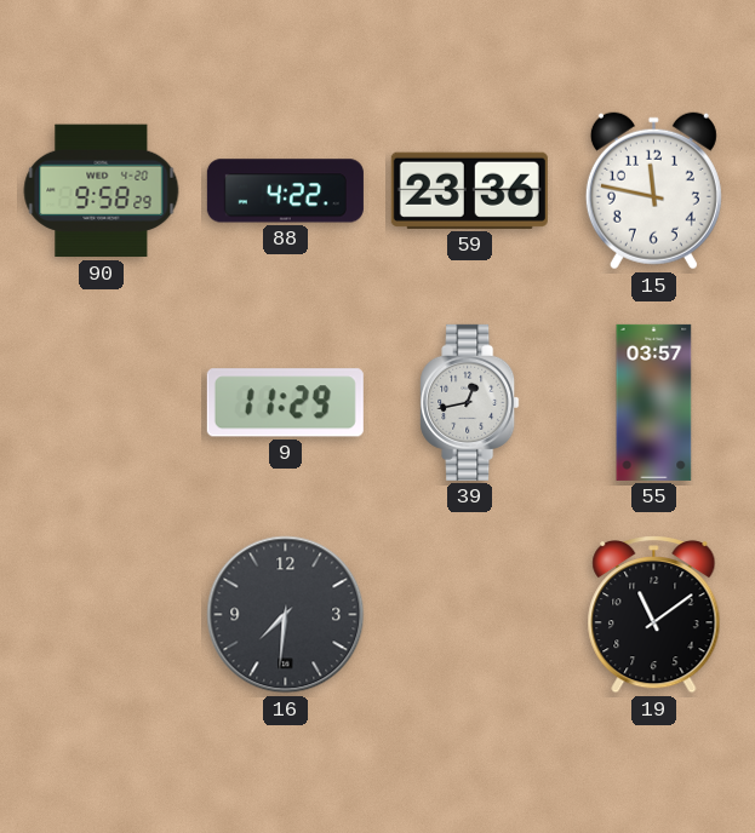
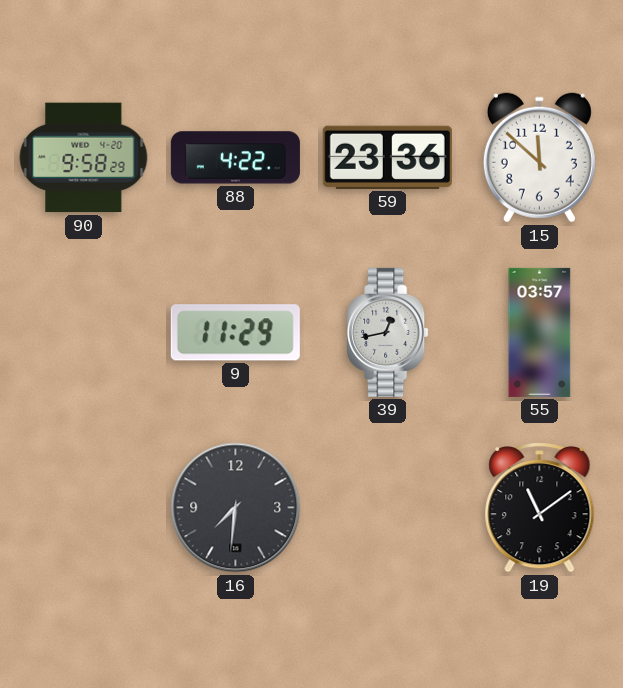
15: 11:47 -> 11:52 (539, 158)
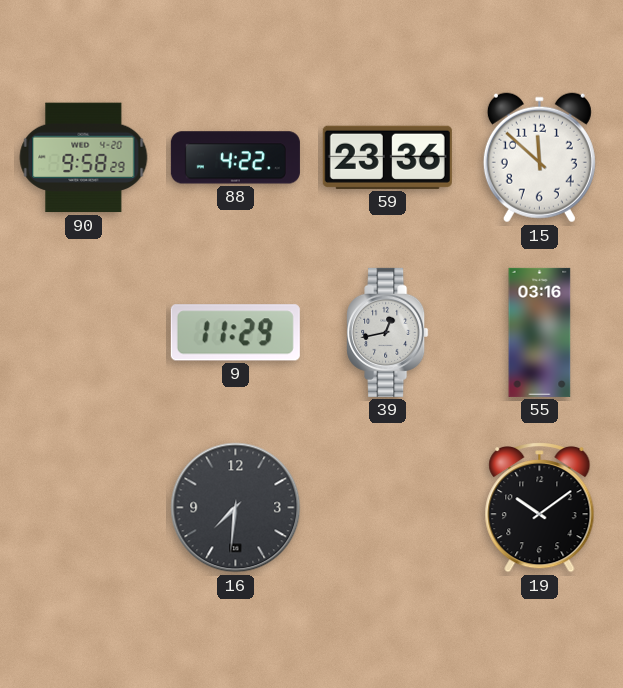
55: 03:57 -> 03:16 (540, 332)
19: 11:09 -> 10:09 (540, 508)
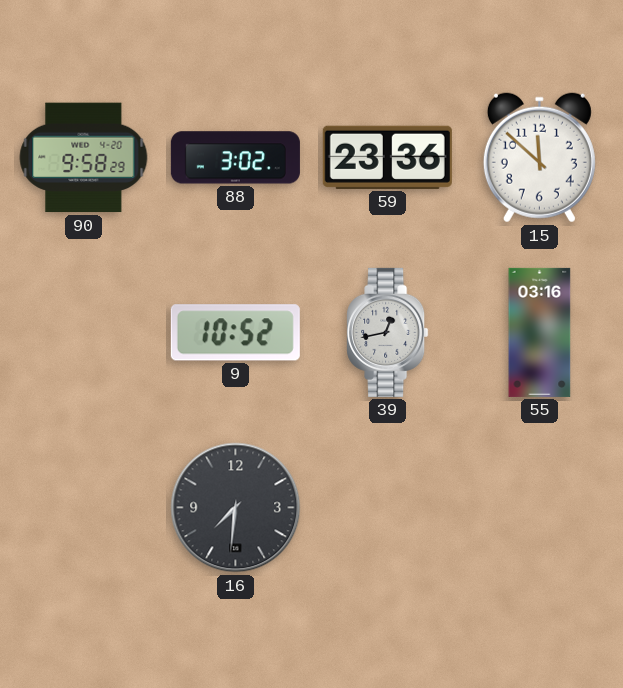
88: 4:22 -> 3:02 (235, 158)
9: 11:29 -> 10:52 (235, 333)
19: 10:09 -> none (540, 508)
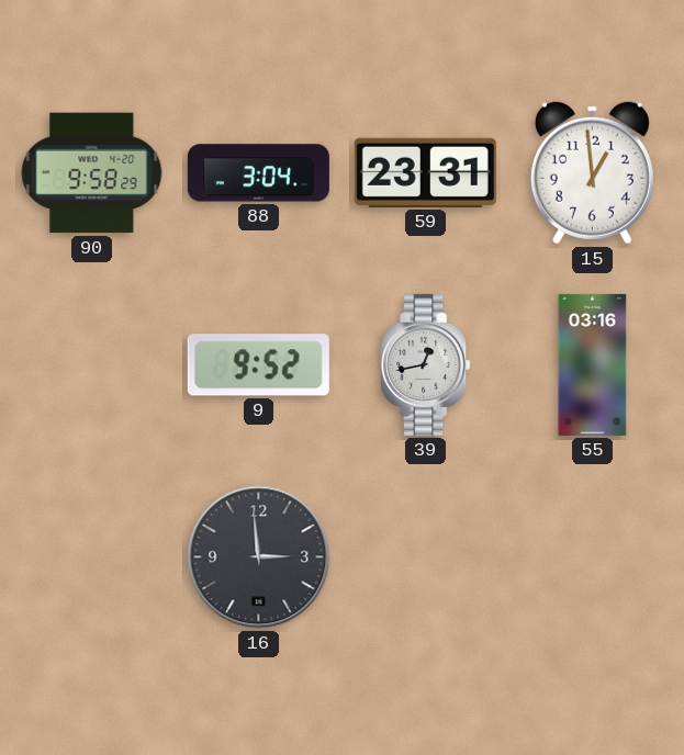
88: 3:02 -> 3:04 (258, 173)
59: 23:36 -> 23:31 (425, 172)
15: 11:52 -> 12:59 (592, 173)
9: 10:52 -> 9:52 (258, 365)
16: 7:31 -> 2:59 (259, 557)
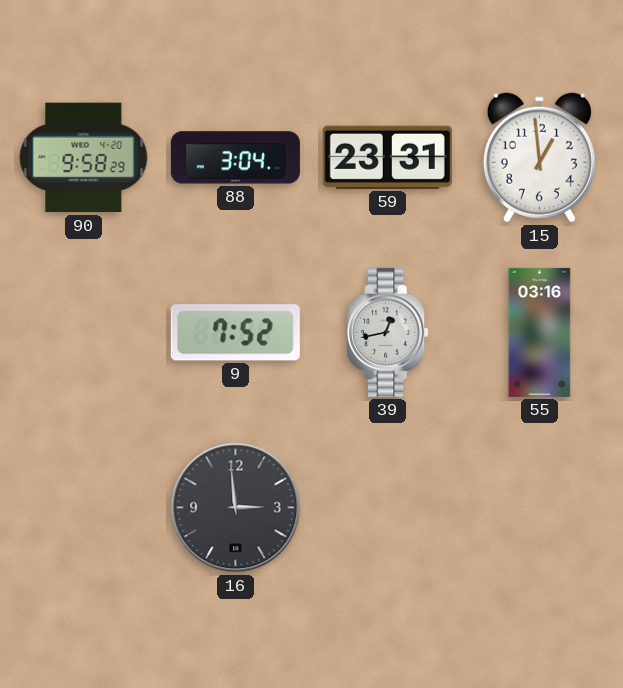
9: 9:52 -> 7:52 (235, 333)
